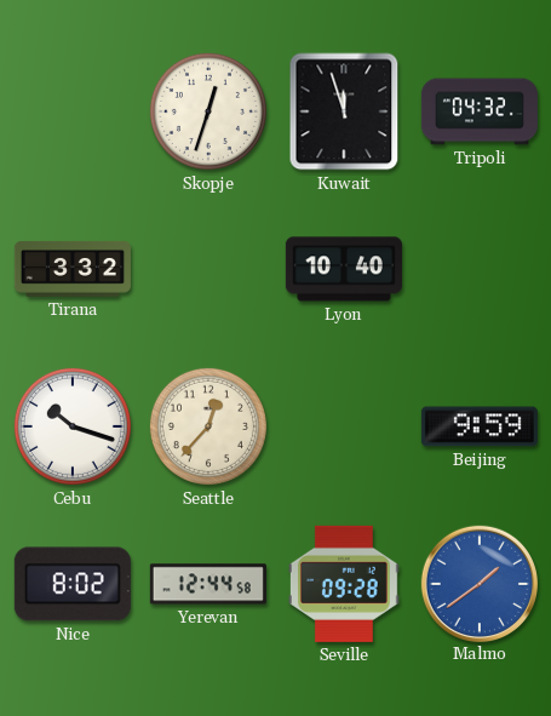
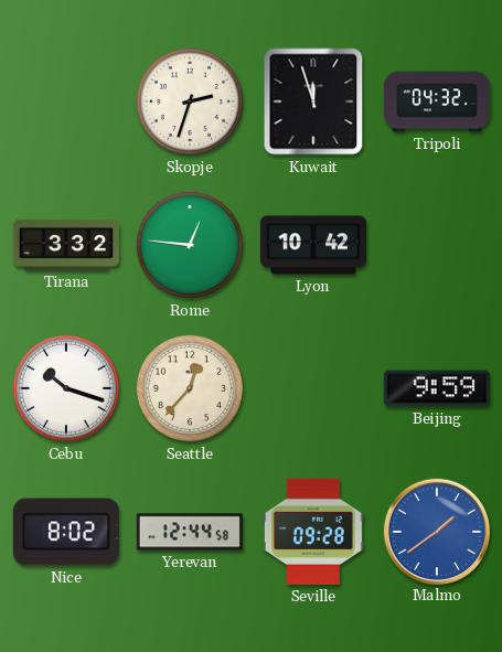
Skopje: 12:33 -> 2:33 (190, 101)
Rome: none -> 12:46 (190, 245)
Lyon: 10:40 -> 10:42 (313, 245)
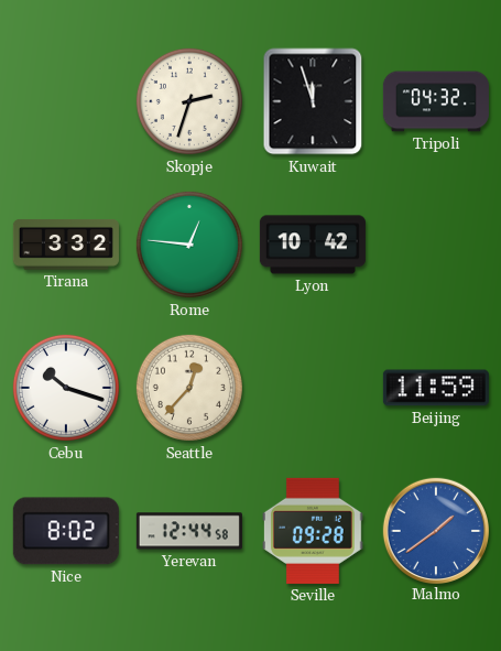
Beijing: 9:59 -> 11:59 (436, 388)
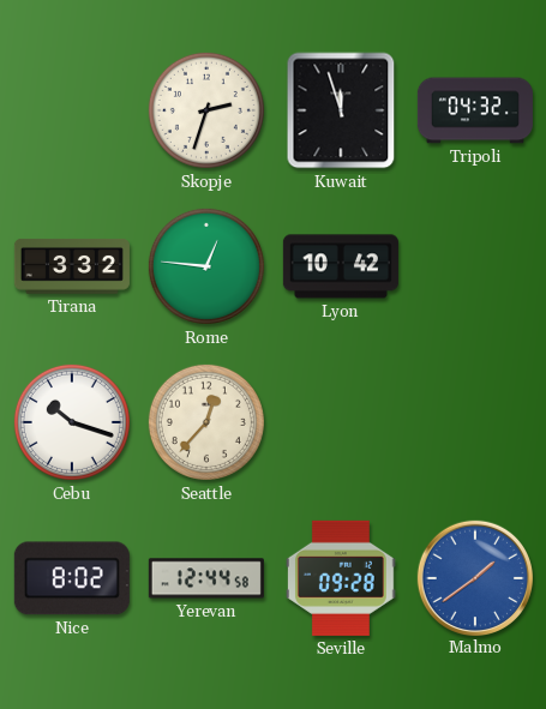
Beijing: 11:59 -> none (436, 388)
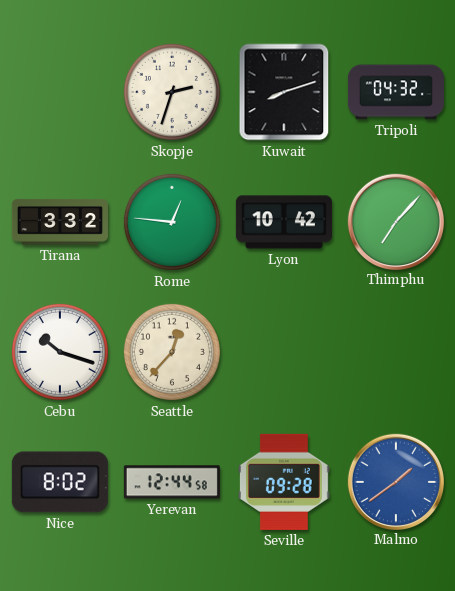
Kuwait: 11:57 -> 8:12 (284, 92)
Thimphu: none -> 7:07 (395, 221)
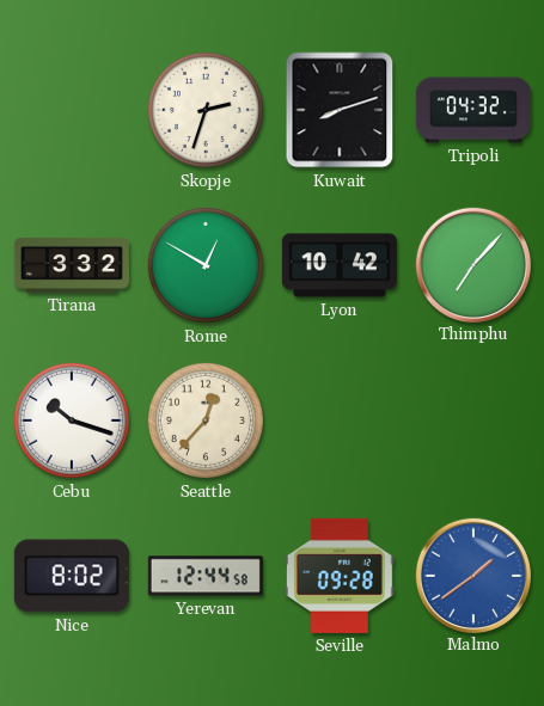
Rome: 12:46 -> 12:50 (206, 265)
